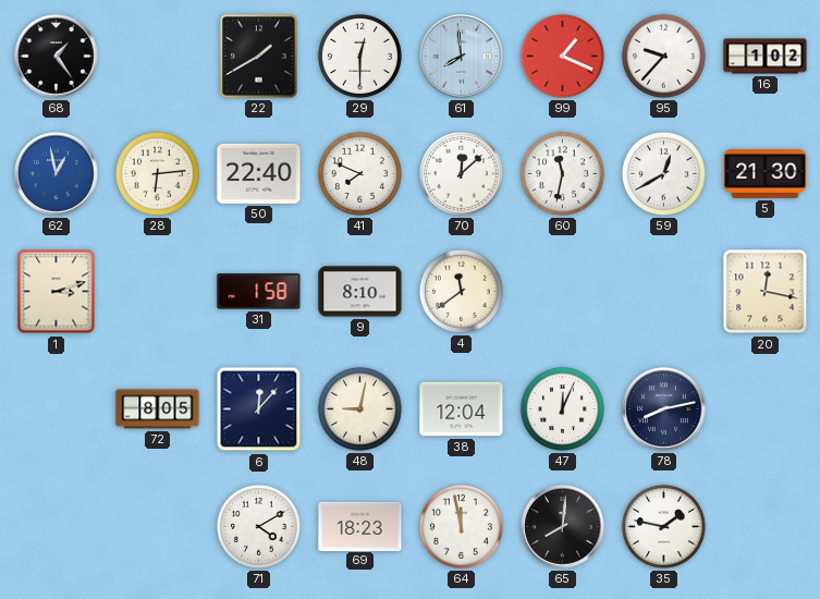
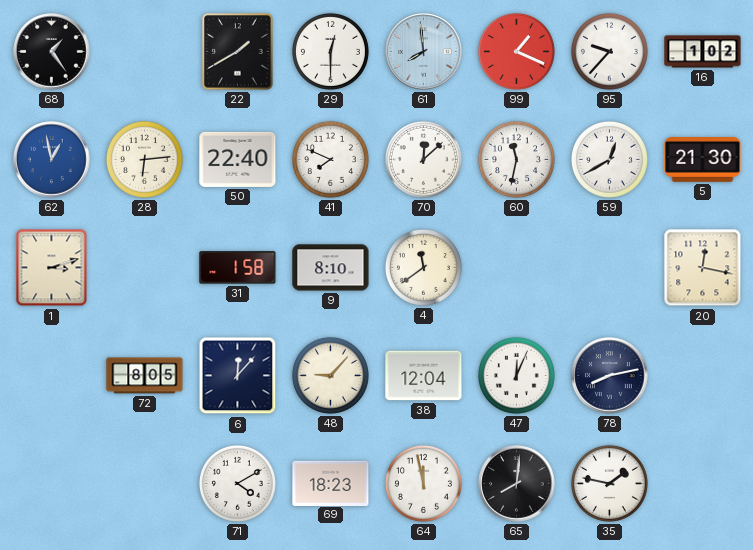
48: 9:02 -> 9:07 (330, 375)
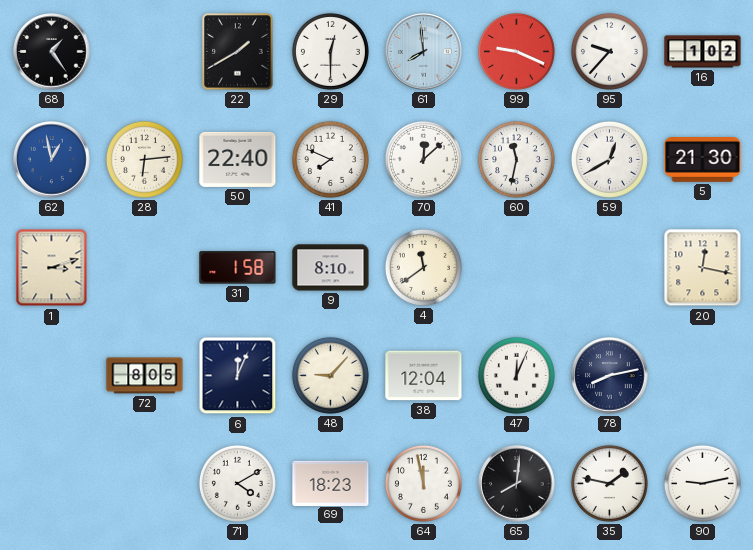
99: 1:19 -> 9:19 (516, 51)
6: 12:07 -> 12:04 (238, 376)
90: none -> 9:13 (702, 483)
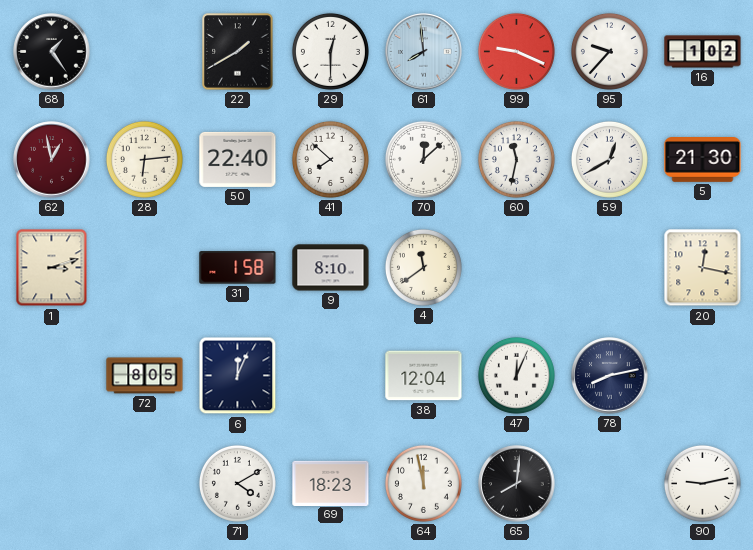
62 dial: blue -> burgundy (52, 160)
41: 7:49 -> 7:52 (330, 159)
48: 9:07 -> none (330, 375)
35: 1:47 -> none (609, 483)
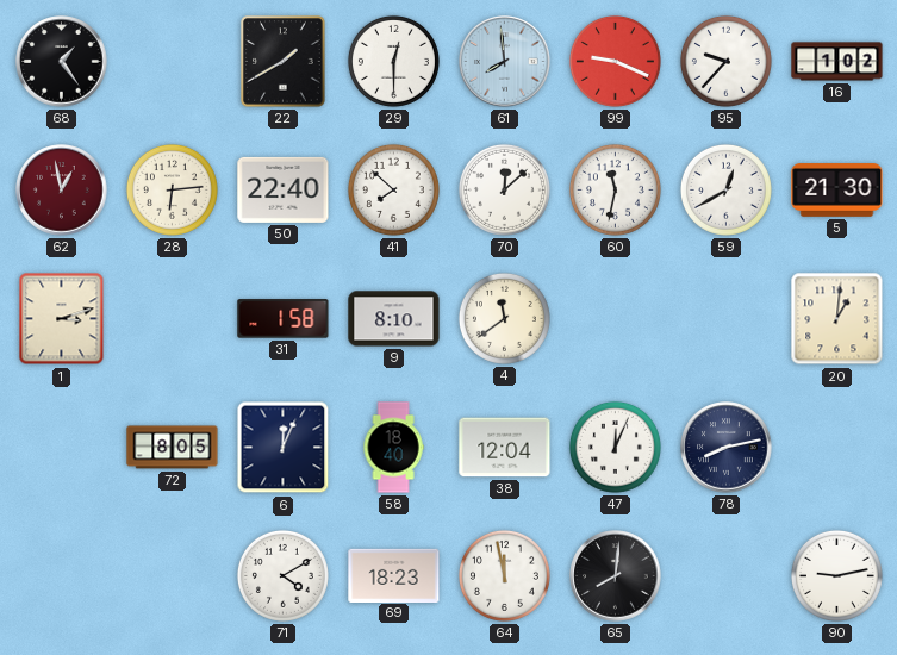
20: 12:17 -> 1:01 (837, 319)
58: none -> 18:40 (393, 448)
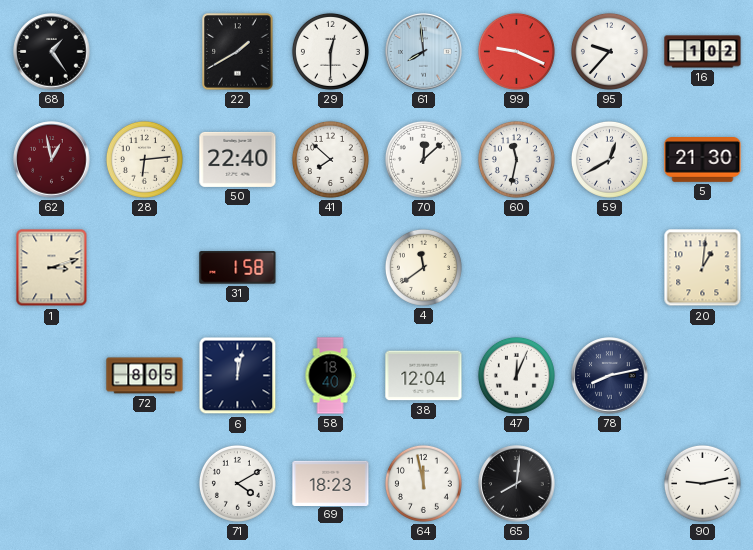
9: 8:10 -> none (394, 319)
6: 12:04 -> 12:02 (238, 376)
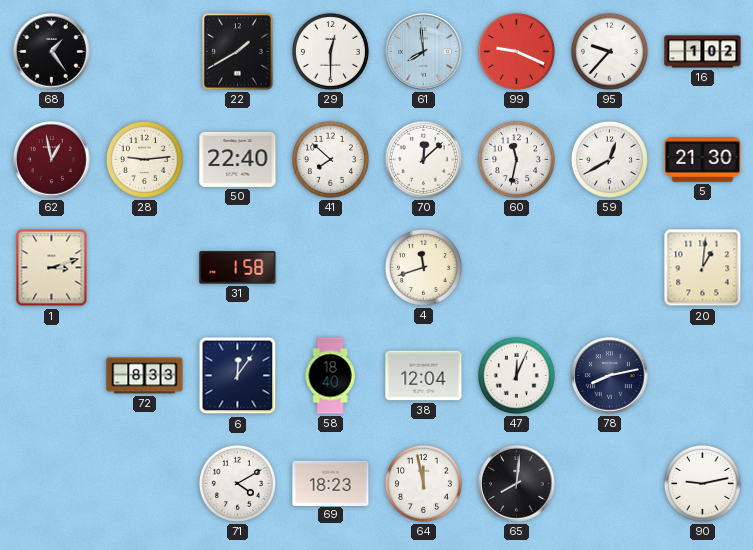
28: 6:14 -> 9:14 (144, 159)
4: 11:39 -> 11:42 (423, 267)
72: 8:05 -> 8:33 (145, 376)
6: 12:02 -> 12:06 (238, 376)
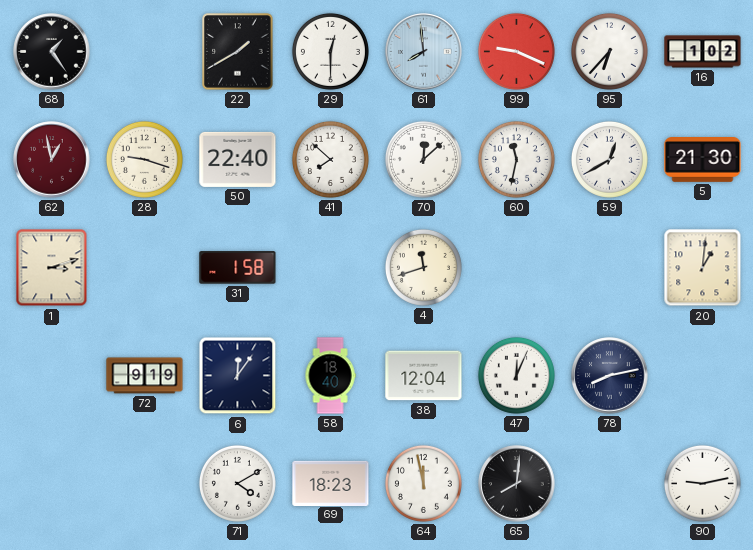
95: 9:37 -> 6:37 (609, 51)
28: 9:14 -> 9:18 (144, 159)
72: 8:33 -> 9:19 (145, 376)
